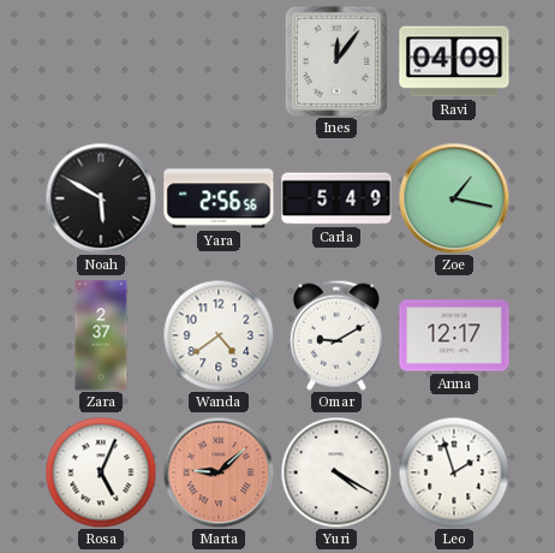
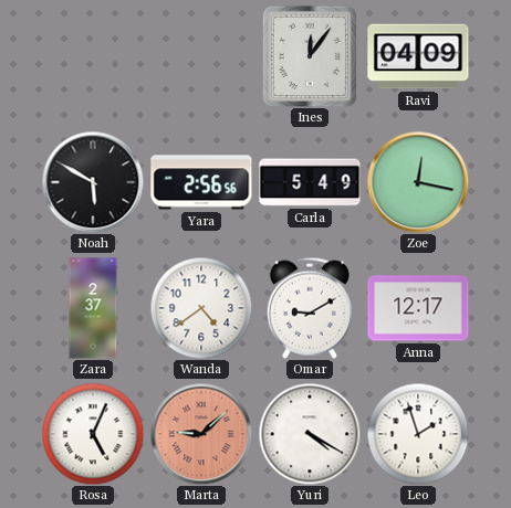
Zoe: 1:17 -> 12:17 (418, 182)
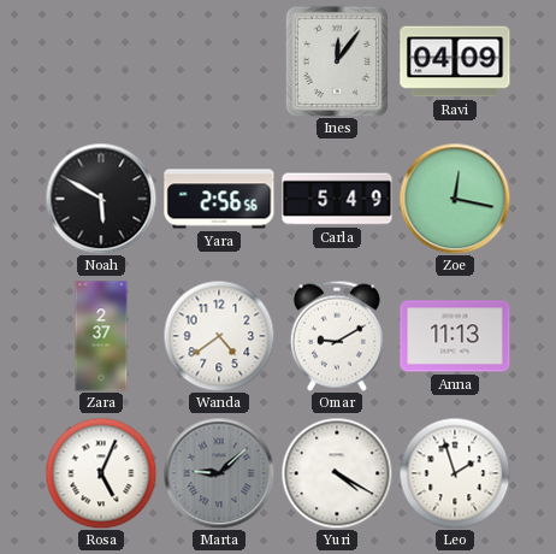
Anna: 12:17 -> 11:13 (455, 336)
Marta dial: salmon -> grey (219, 473)
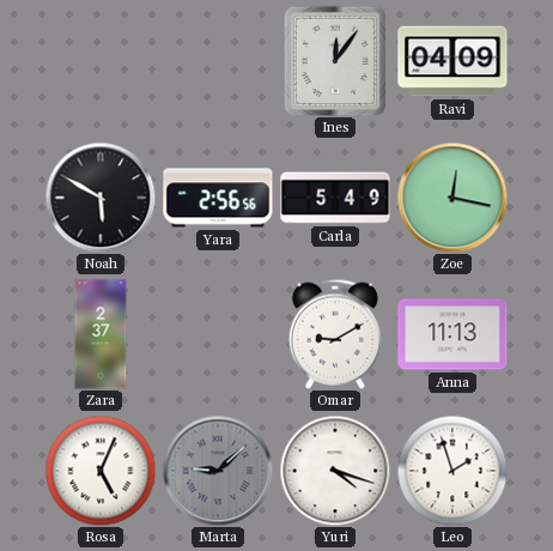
Wanda: 4:39 -> none (219, 336)
Yuri: 4:20 -> 4:18 (335, 471)
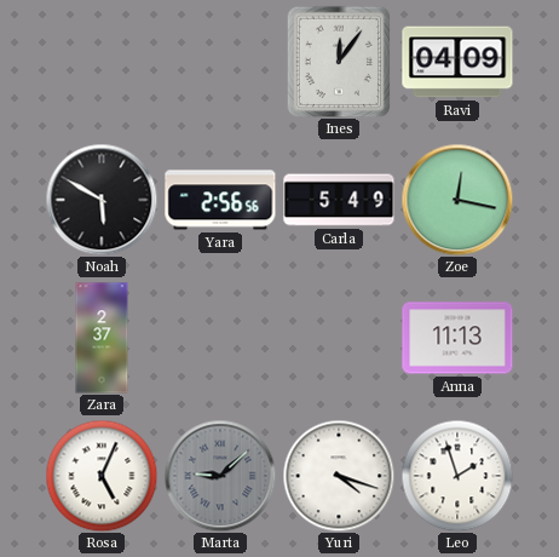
Omar: 9:10 -> none (335, 334)
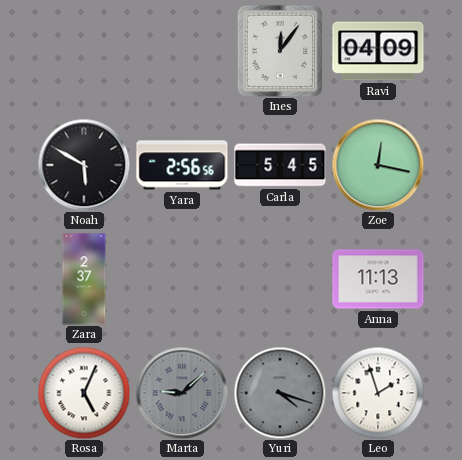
Carla: 5:49 -> 5:45 (280, 165)
Yuri dial: white -> grey (280, 393)
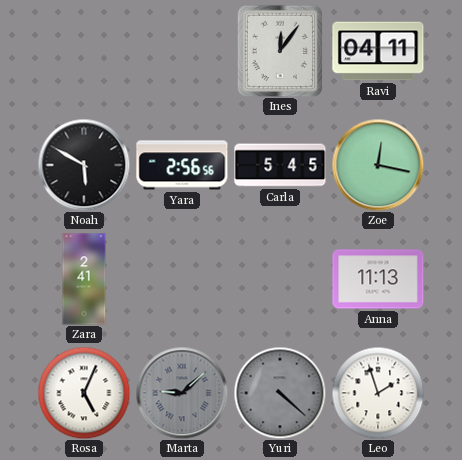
Ravi: 04:09 -> 04:11 (378, 51)
Zara: 2:37 -> 2:41 (84, 279)
Yuri: 4:18 -> 4:22 (280, 393)
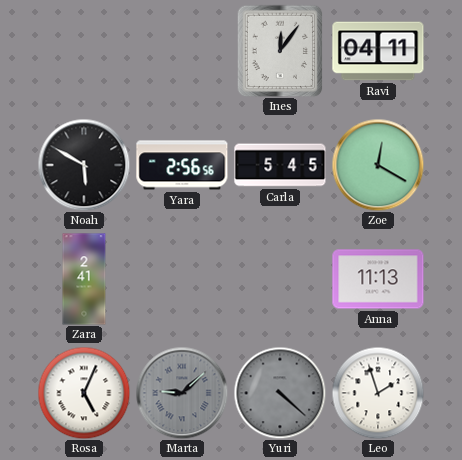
Zoe: 12:17 -> 12:20 (378, 165)
